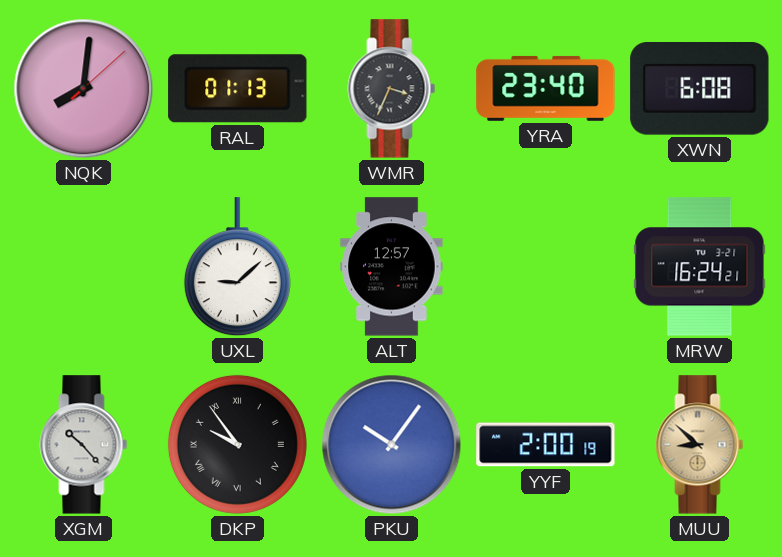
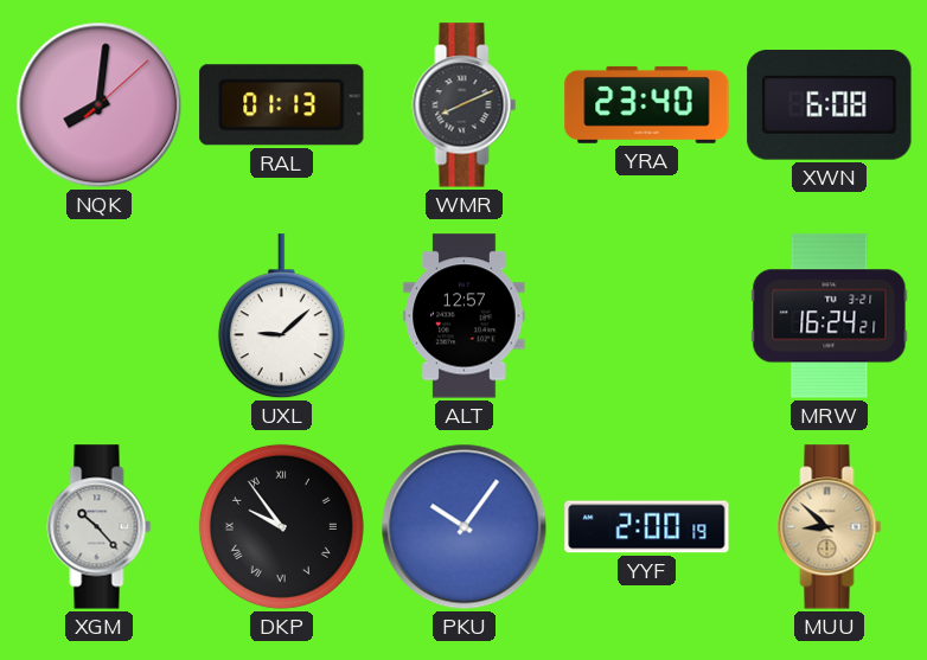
WMR: 3:34 -> 8:11 (465, 105)
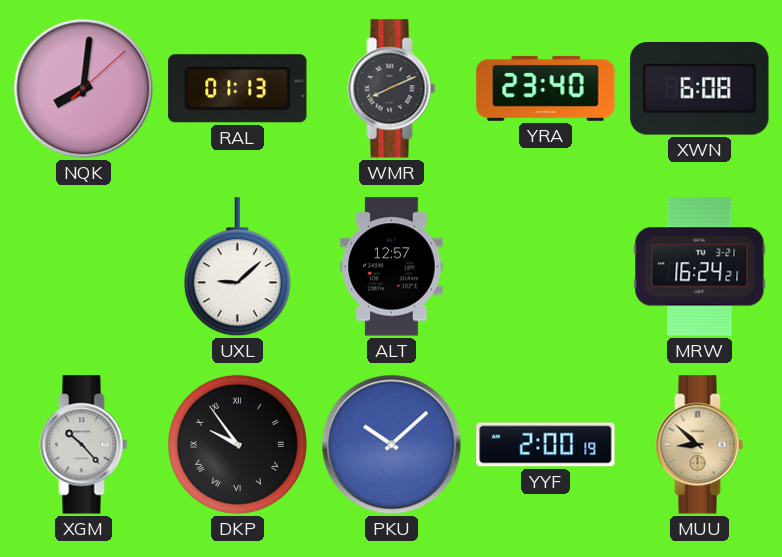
PKU: 10:06 -> 10:08 (392, 445)
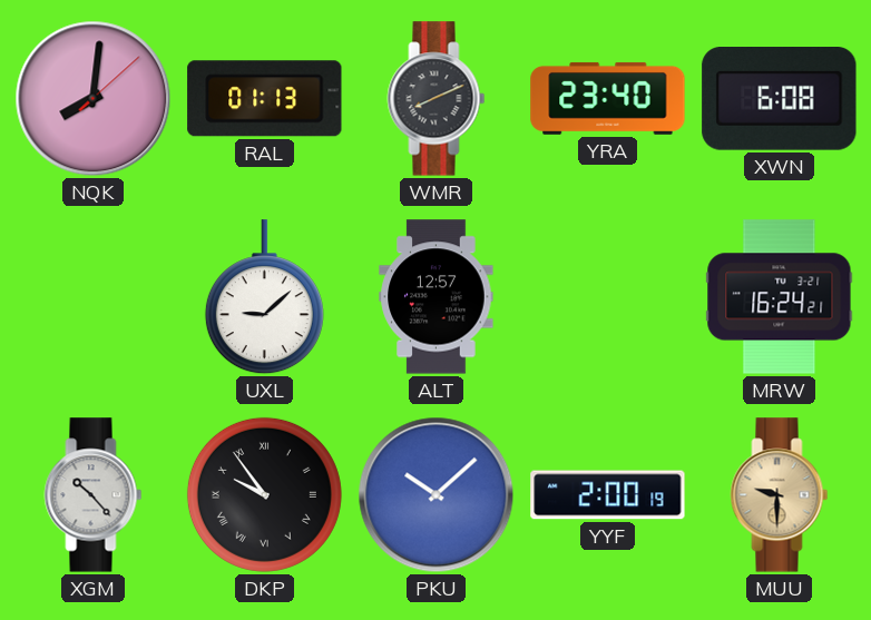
MUU: 8:52 -> 9:30 (780, 495)
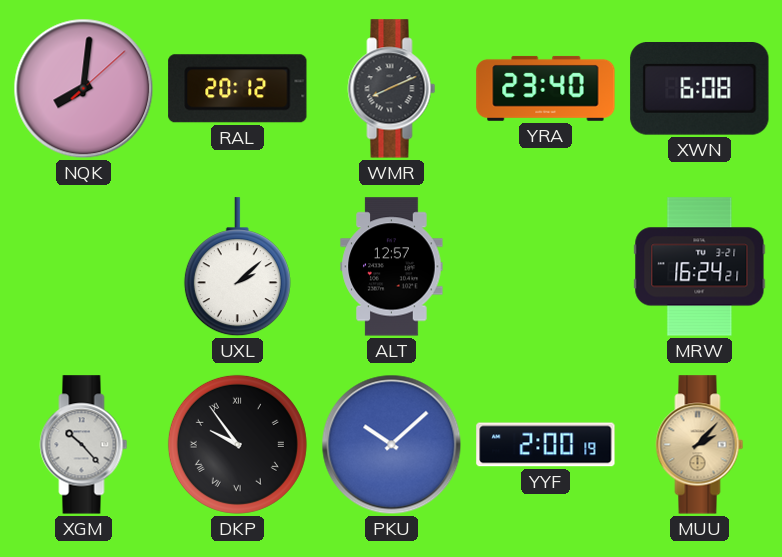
RAL: 01:13 -> 20:12 (238, 89)
UXL: 9:08 -> 2:08 (237, 267)
MUU: 9:30 -> 2:07 (700, 445)
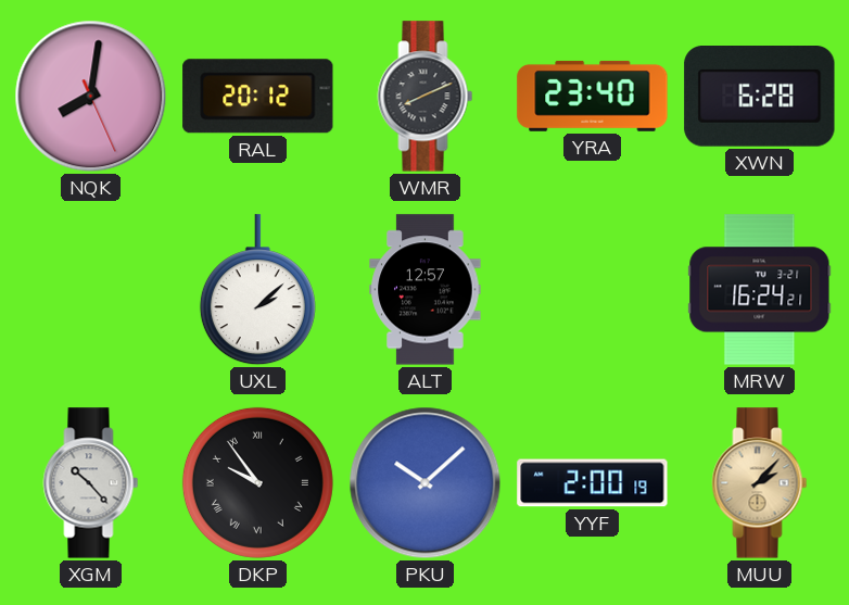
NQK: 8:01:08 -> 8:01:26 (91, 97)
XWN: 6:08 -> 6:28 (760, 97)
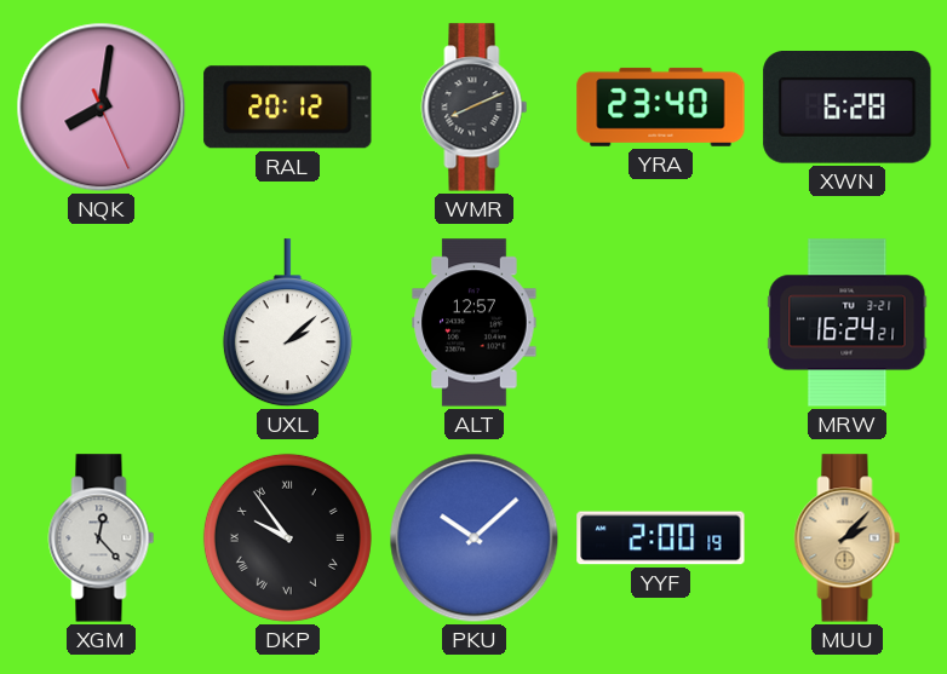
XGM: 10:23 -> 12:23 (102, 538)
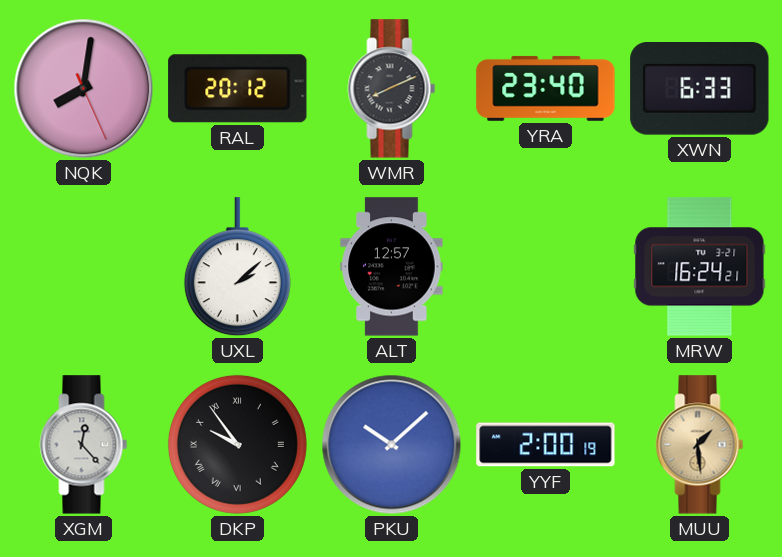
XWN: 6:28 -> 6:33 (700, 89)
MUU: 2:07 -> 1:29 (700, 445)
